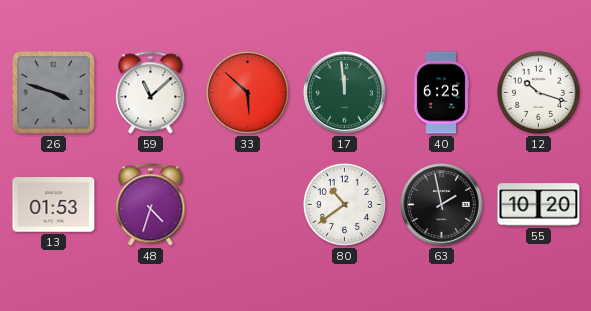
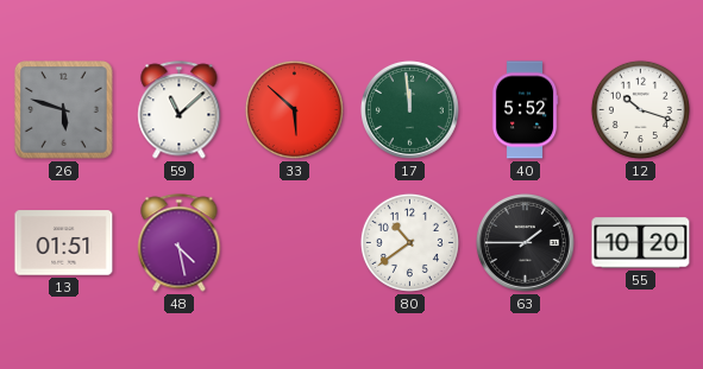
26: 3:48 -> 5:48 (64, 110)
40: 6:25 -> 5:52 (525, 110)
13: 01:53 -> 01:51 (64, 243)
48: 4:33 -> 4:28 (180, 243)
63: 1:58 -> 1:45 (525, 242)
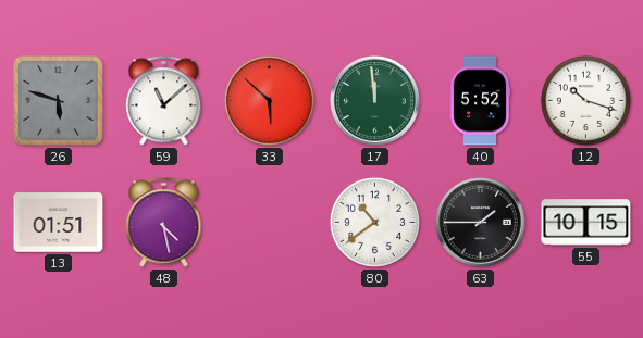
55: 10:20 -> 10:15 (586, 223)
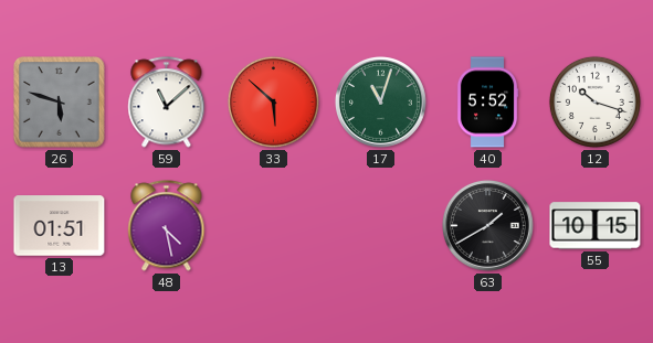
17: 11:59 -> 11:03 (380, 101)
80: 10:39 -> none (374, 222)
63: 1:45 -> 1:40 (487, 225)
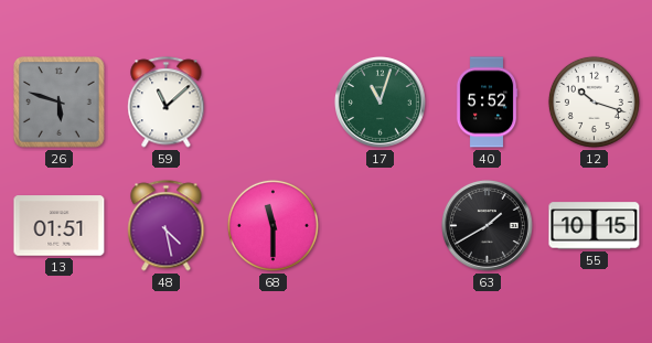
33: 5:52 -> none (273, 101)
68: none -> 11:30 (272, 225)
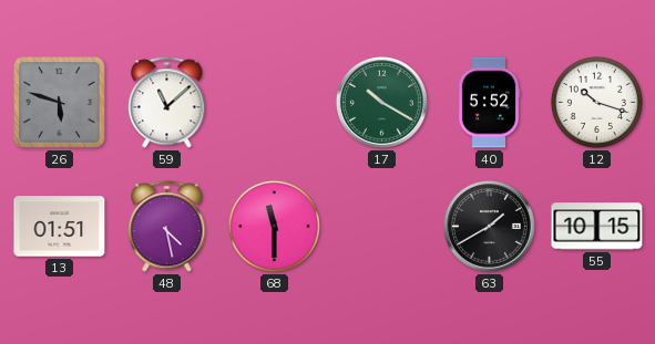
17: 11:03 -> 10:20 (381, 102)
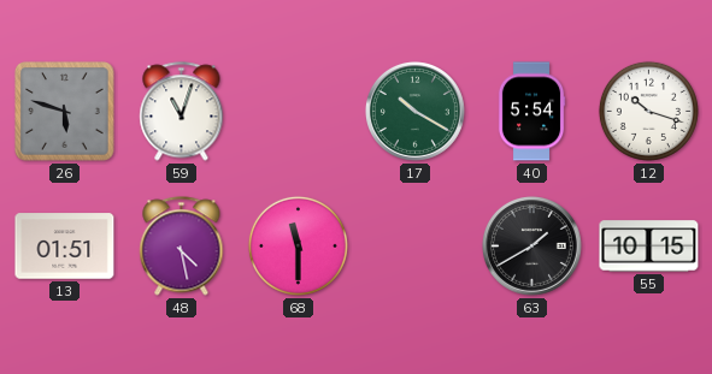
59: 11:08 -> 11:03 (182, 112)
40: 5:52 -> 5:54 (531, 112)
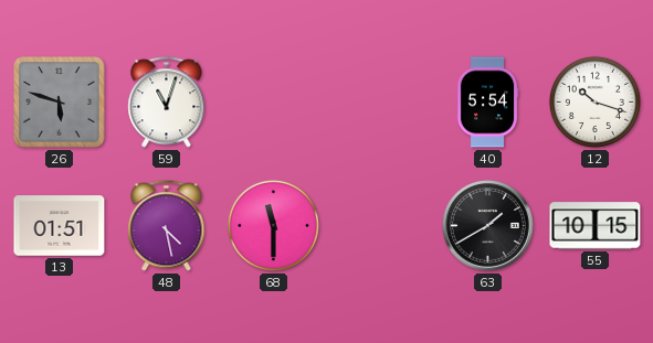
17: 10:20 -> none (414, 111)
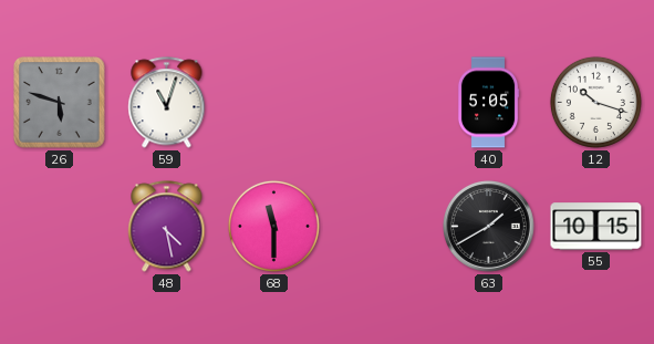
40: 5:54 -> 5:05 (488, 103)
13: 01:51 -> none (60, 226)
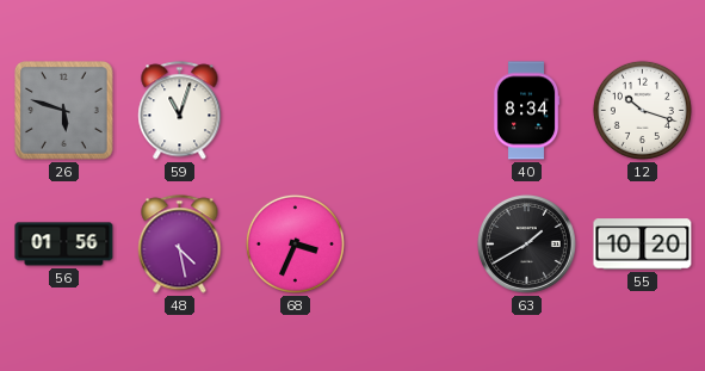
40: 5:05 -> 8:34 (526, 111)
56: none -> 01:56 (64, 245)
68: 11:30 -> 3:34 (295, 243)
55: 10:15 -> 10:20 (643, 245)
